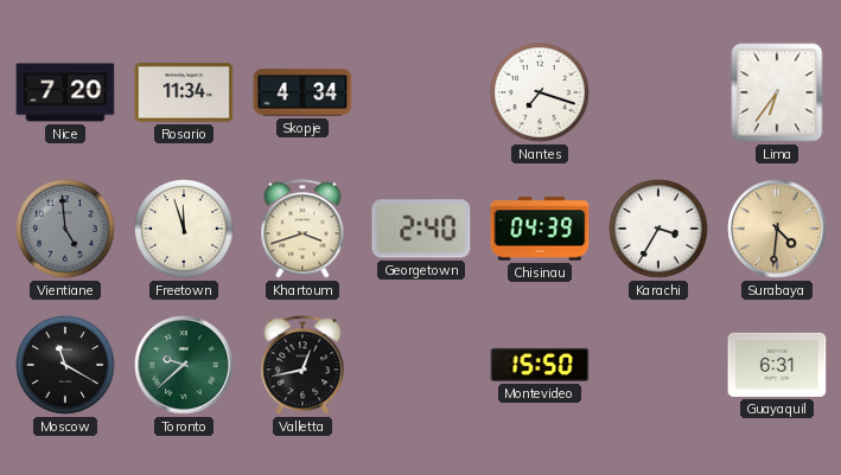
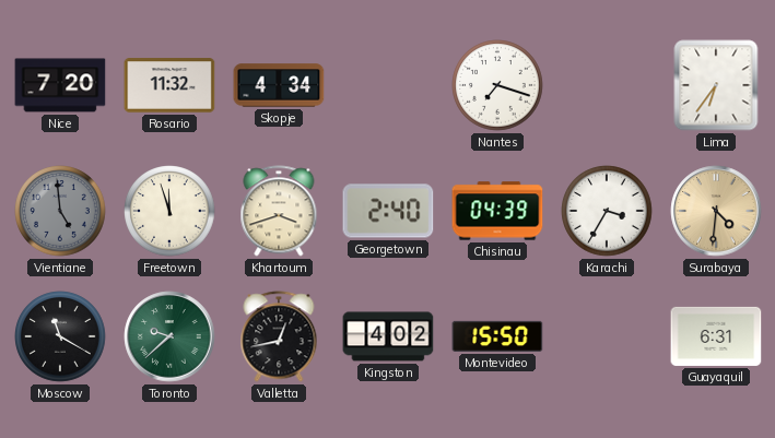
Rosario: 11:34 -> 11:32 (169, 85)
Kingston: none -> 4:02 (388, 336)
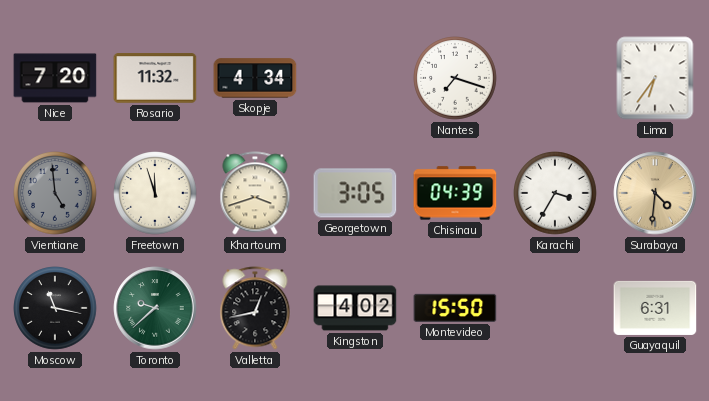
Georgetown: 2:40 -> 3:05 (355, 193)
Moscow: 11:20 -> 11:17 (55, 308)
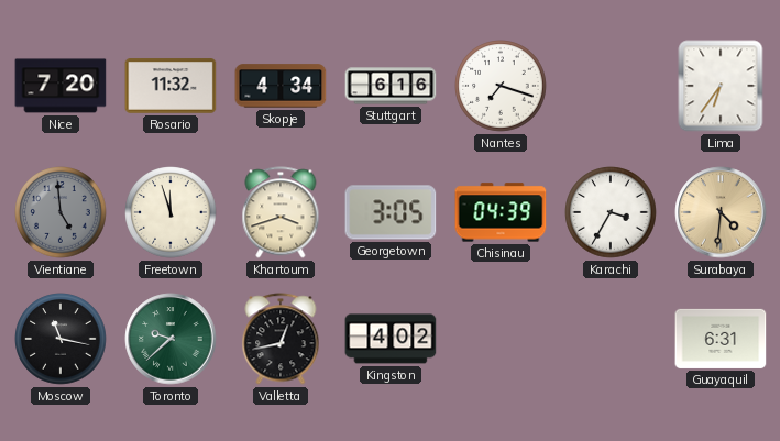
Stuttgart: none -> 6:16 (391, 86)
Montevideo: 15:50 -> none (455, 308)
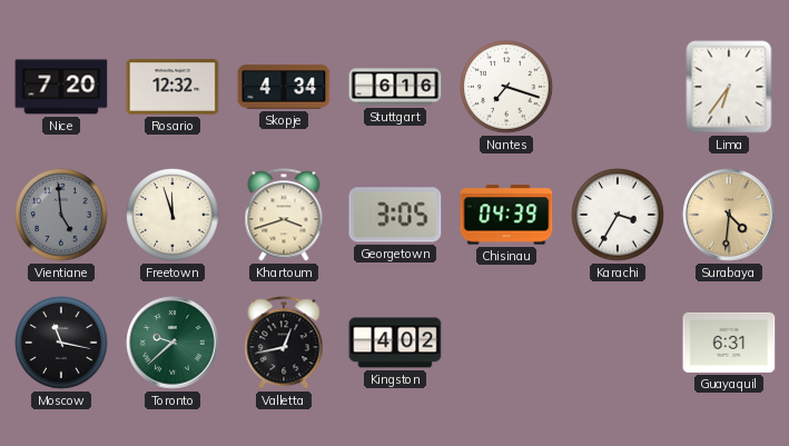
Rosario: 11:32 -> 12:32 (172, 87)
